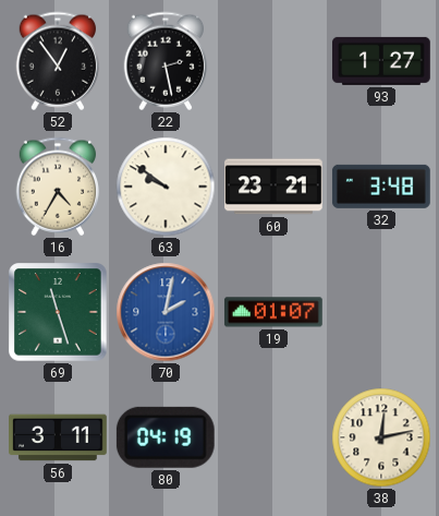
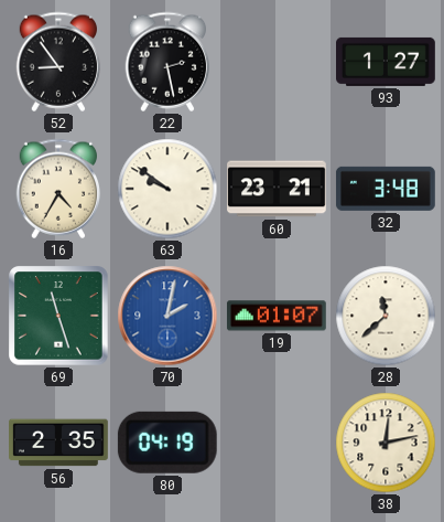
52: 12:54 -> 8:54 (58, 62)
28: none -> 11:38 (386, 316)
56: 3:11 -> 2:35 (59, 443)
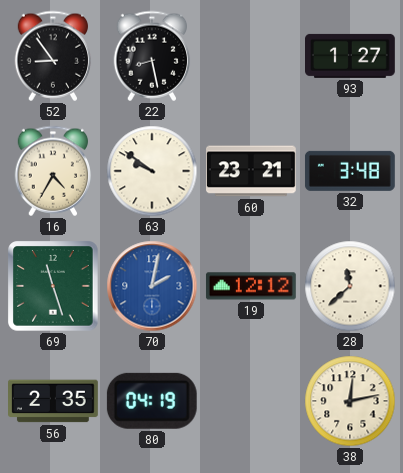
22: 2:28 -> 8:28 (152, 56)
19: 01:07 -> 12:12 (251, 286)
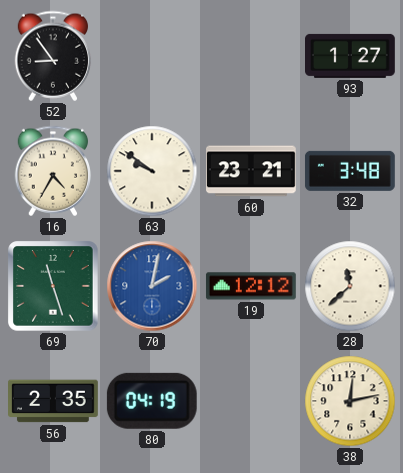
22: 8:28 -> none (152, 56)
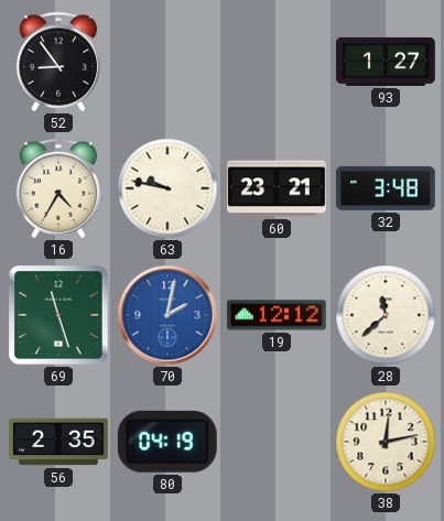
63: 9:51 -> 9:47 (167, 188)
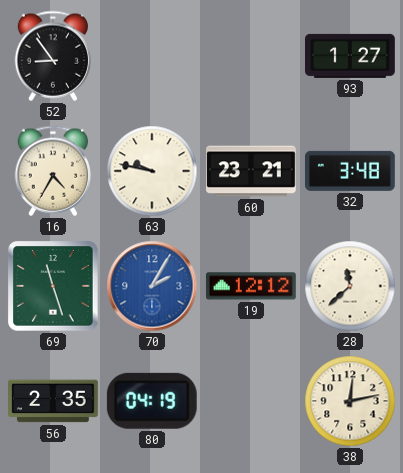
70: 2:02 -> 2:05 (152, 286)
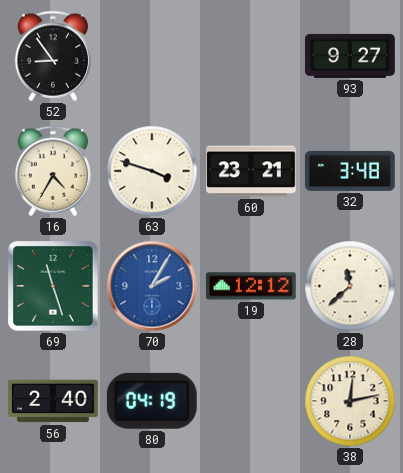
93: 1:27 -> 9:27 (351, 56)
63: 9:47 -> 3:48 (152, 171)
56: 2:35 -> 2:40 (54, 401)
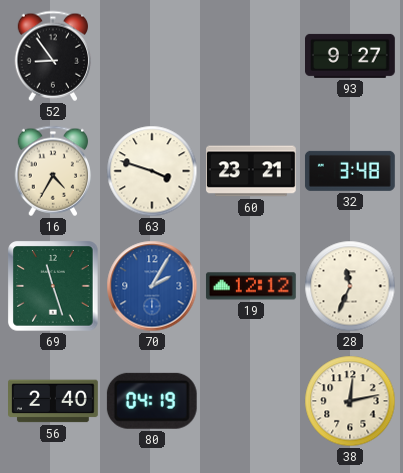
28: 11:38 -> 11:34 (350, 286)
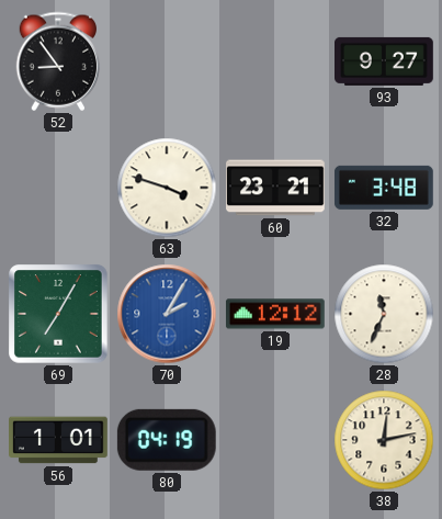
16: 4:35 -> none (53, 171)
69: 11:27 -> 7:05 (59, 315)
56: 2:40 -> 1:01 (59, 440)
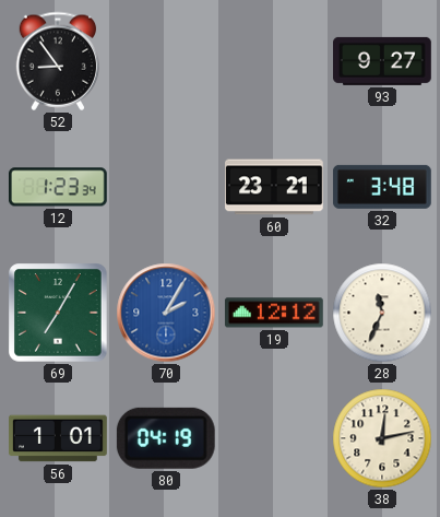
12: none -> 1:23 (58, 187)
63: 3:48 -> none (167, 188)
